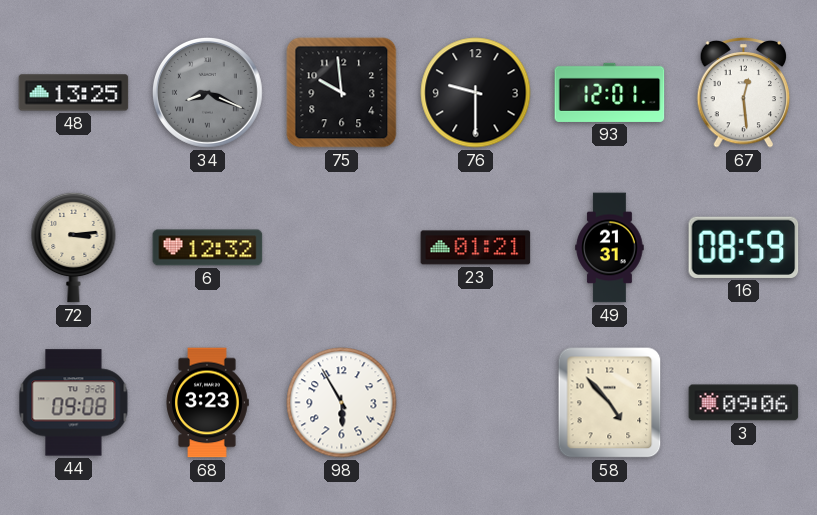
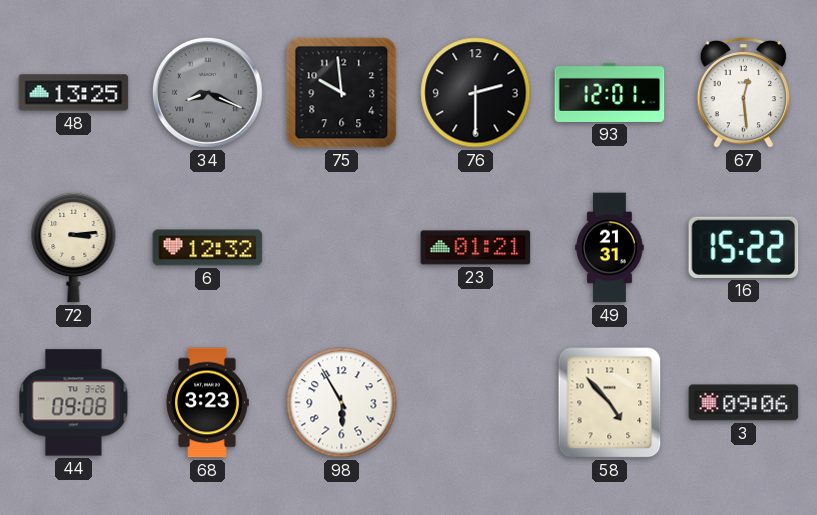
76: 9:30 -> 2:30 (476, 93)
16: 08:59 -> 15:22 (744, 247)
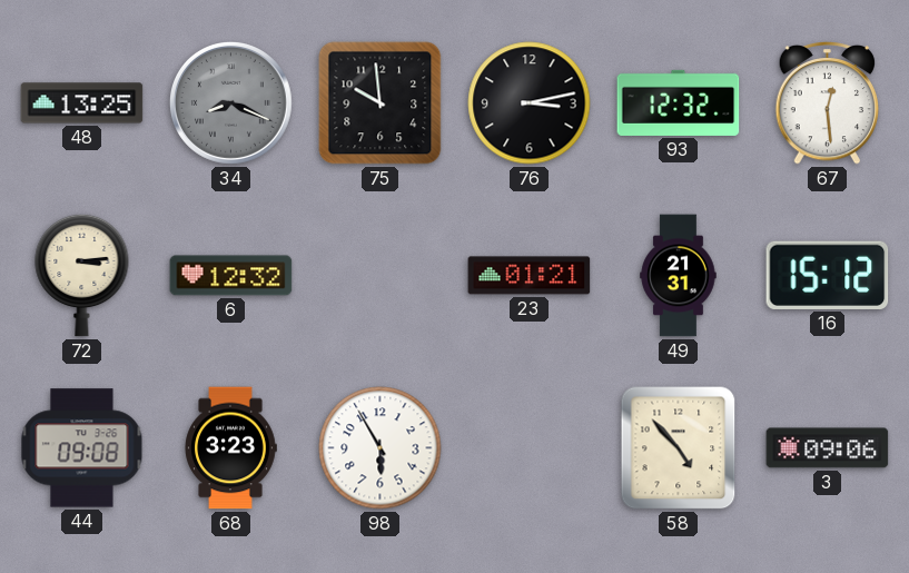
76: 2:30 -> 3:13 (530, 103)
93: 12:01 -> 12:32 (679, 102)
16: 15:22 -> 15:12 (828, 275)
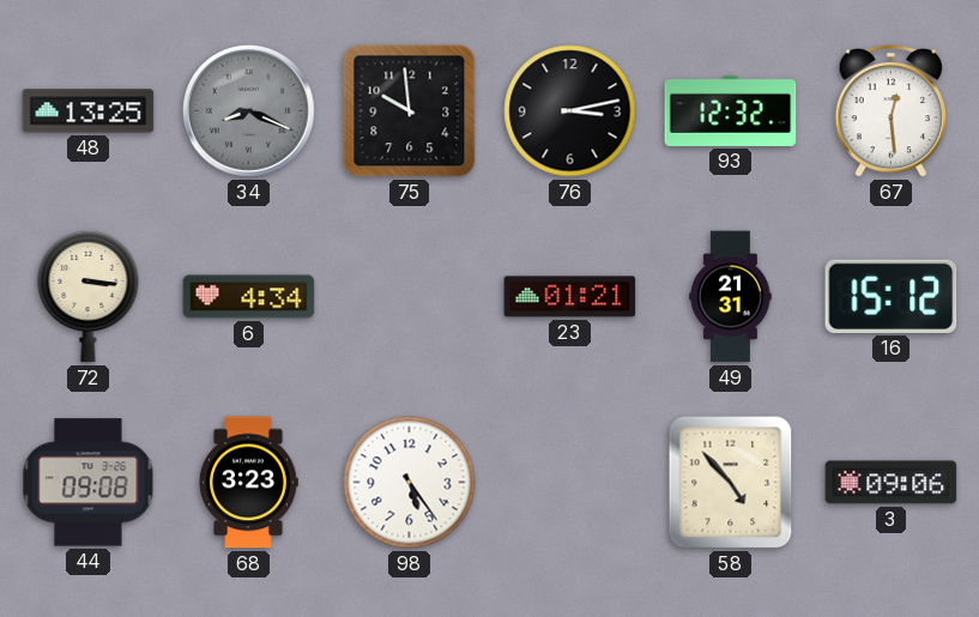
72: 3:14 -> 3:16 (89, 296)
6: 12:32 -> 4:34 (249, 297)
98: 5:55 -> 5:24 (410, 483)
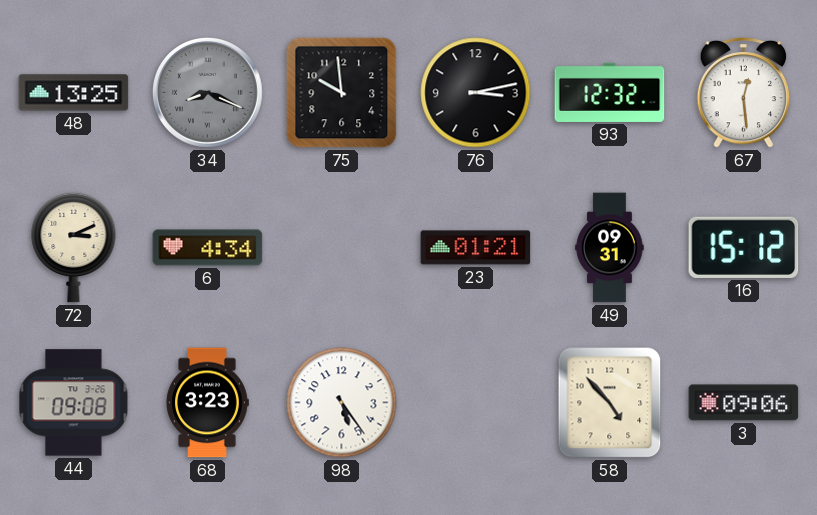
72: 3:16 -> 3:11 (74, 247)
49: 21:31 -> 09:31 (610, 248)
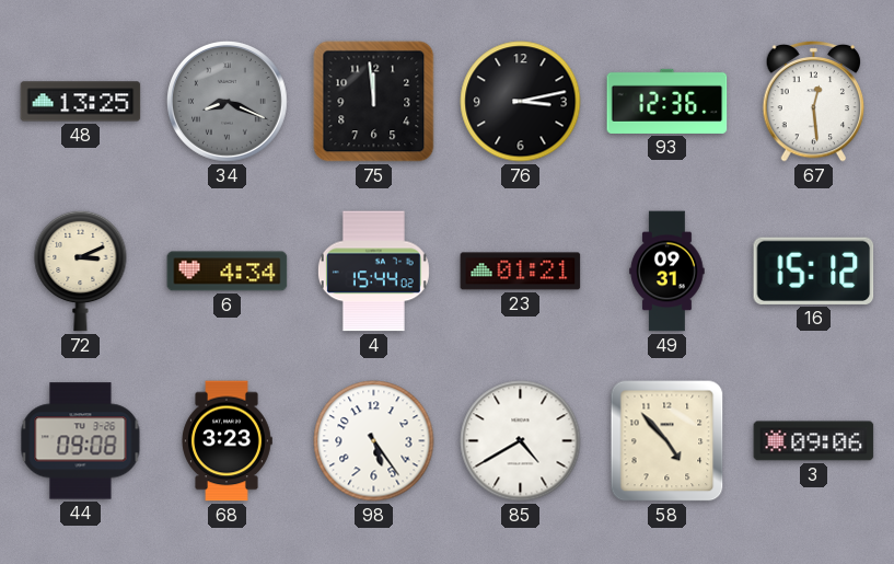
75: 9:59 -> 11:59 (374, 102)
93: 12:32 -> 12:36 (667, 101)
4: none -> 15:44 (373, 272)
85: none -> 4:40 (521, 441)
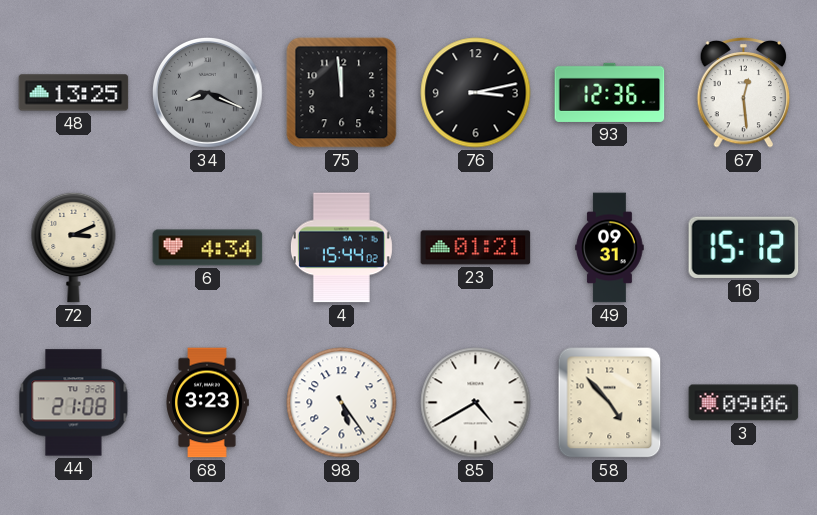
44: 09:08 -> 21:08 (74, 403)
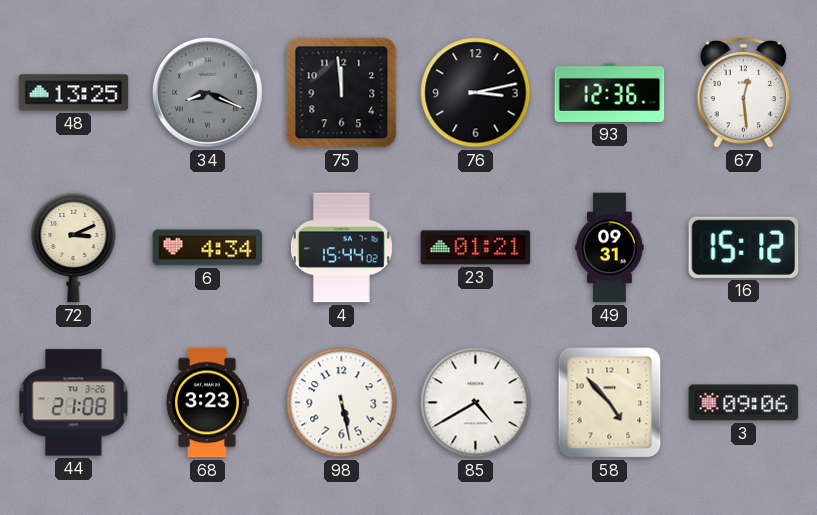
98: 5:24 -> 5:28 (342, 403)
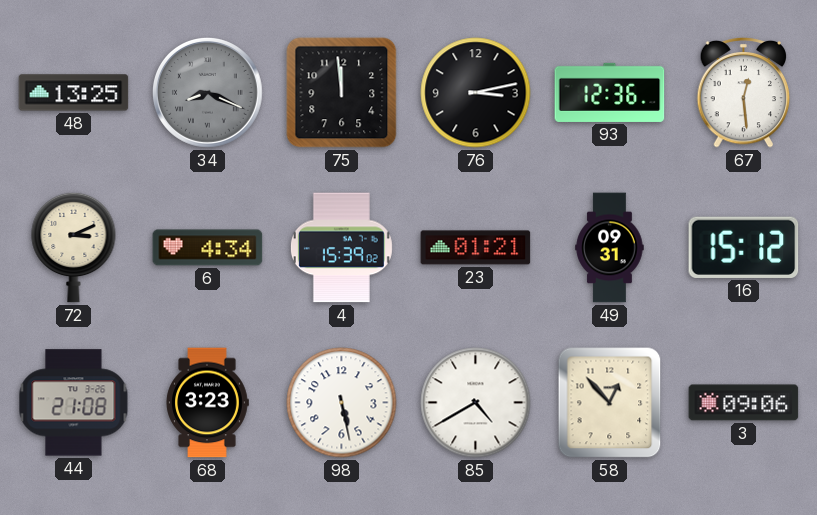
4: 15:44 -> 15:39 (341, 248)
58: 4:53 -> 12:53 (610, 403)
